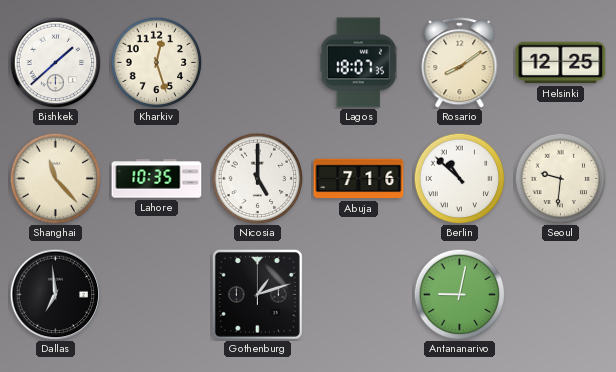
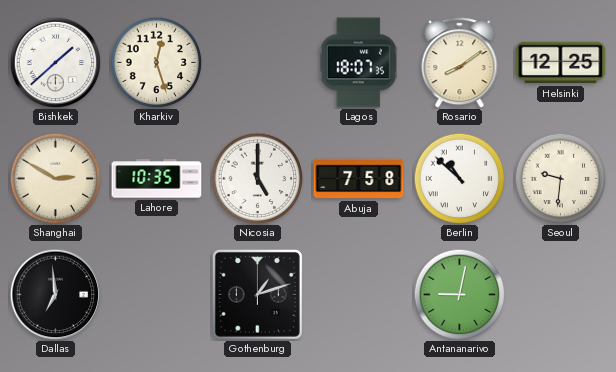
Shanghai: 11:23 -> 2:50 (55, 178)
Abuja: 7:16 -> 7:58 (359, 179)
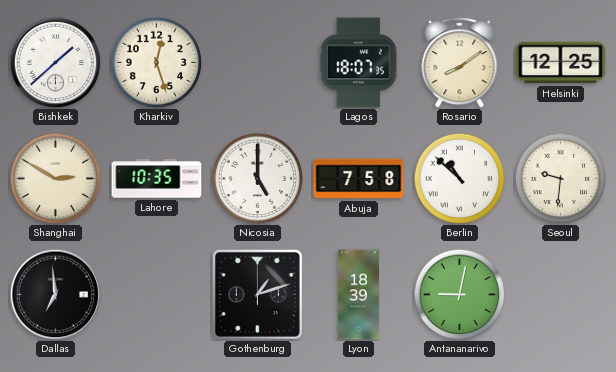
Lyon: none -> 18:39 (358, 295)
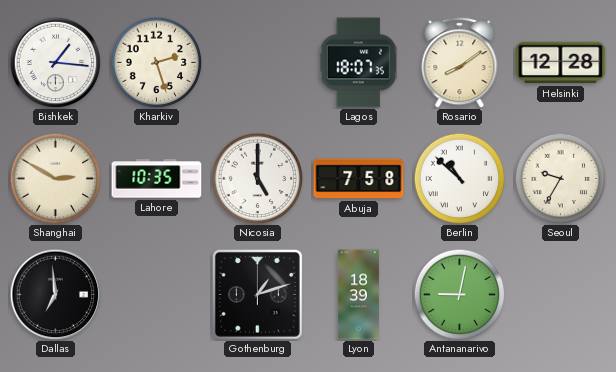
Bishkek: 1:38 -> 1:16 (55, 62)
Kharkiv: 12:27 -> 2:27 (156, 62)
Helsinki: 12:25 -> 12:28 (561, 63)
Seoul: 9:31 -> 9:35 (560, 178)
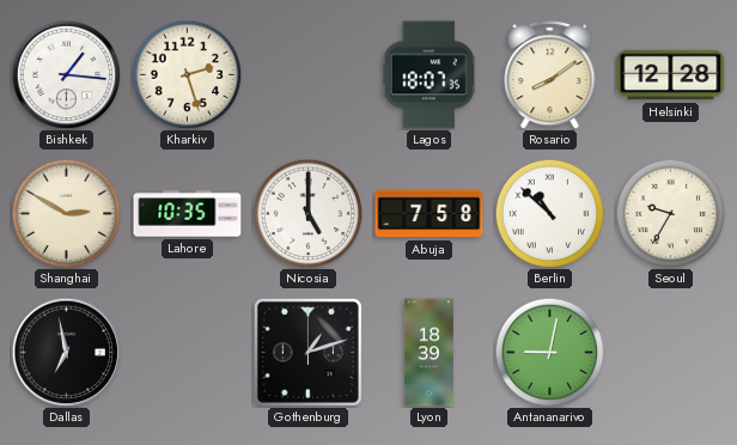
Dallas: 6:59 -> 6:58 (66, 352)
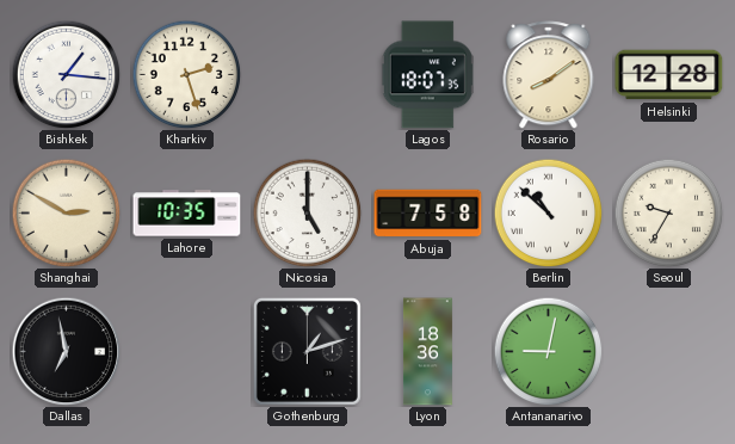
Lyon: 18:39 -> 18:36 (427, 352)
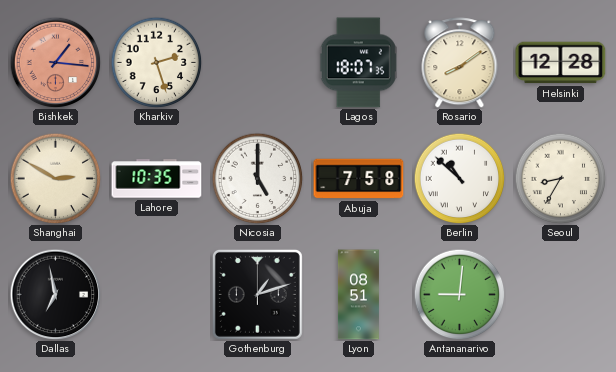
Bishkek dial: white -> salmon (55, 62)
Seoul: 9:35 -> 8:35 (560, 178)
Lyon: 18:36 -> 08:51 (358, 295)
Antananarivo: 9:02 -> 9:01 (459, 294)
